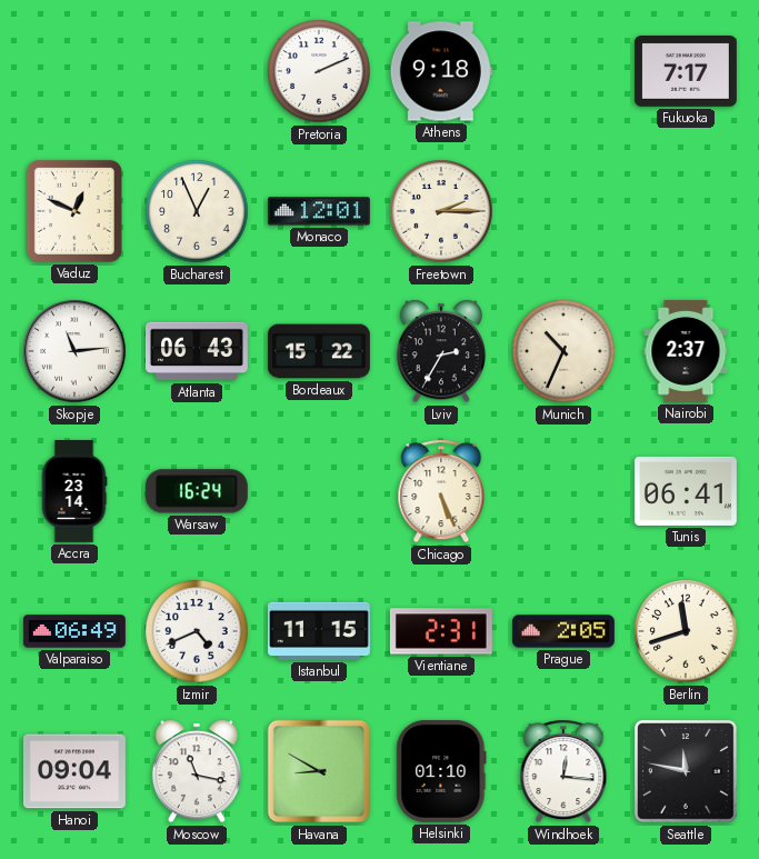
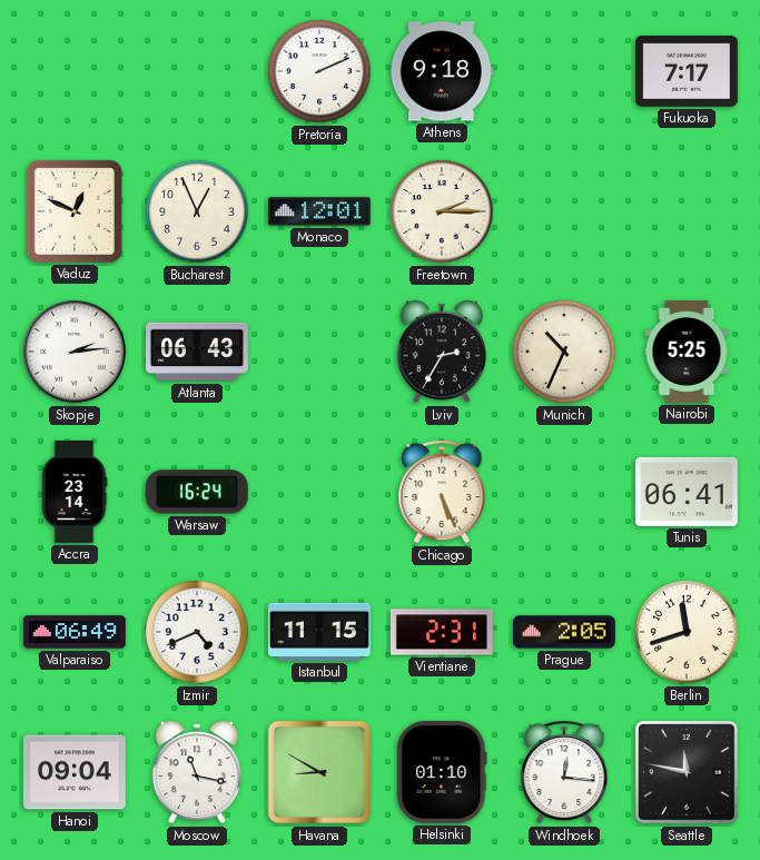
Skopje: 11:14 -> 2:14 (75, 352)
Bordeaux: 15:22 -> none (319, 351)
Nairobi: 2:37 -> 5:25 (687, 352)
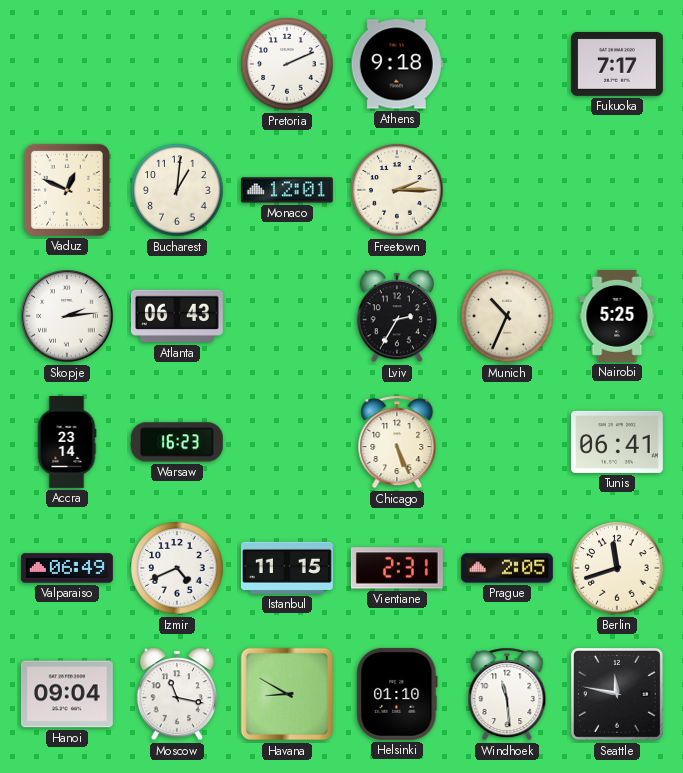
Bucharest: 12:56 -> 1:01 (177, 190)
Warsaw: 16:24 -> 16:23 (177, 442)
Windhoek: 12:16 -> 11:29 (507, 694)
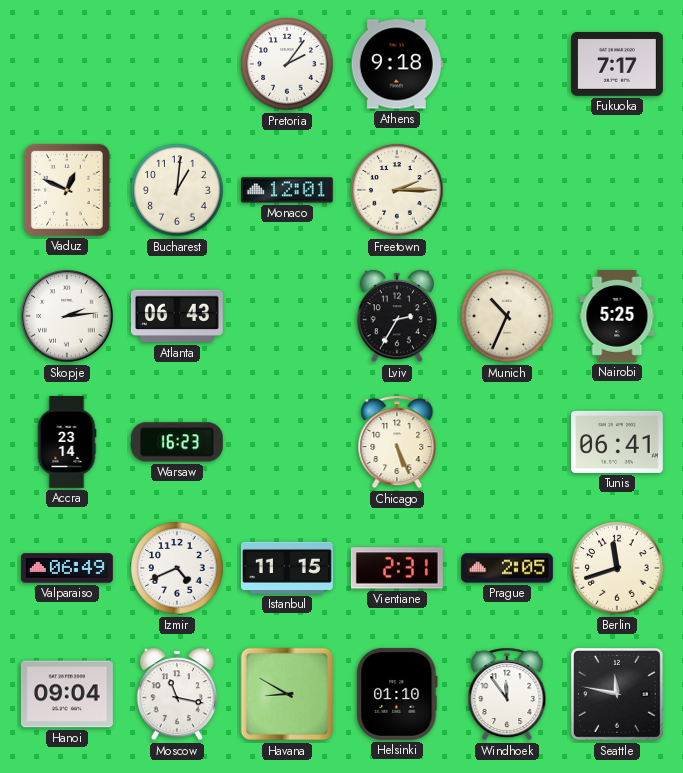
Pretoria: 2:11 -> 2:06 (287, 64)
Windhoek: 11:29 -> 11:54 (507, 694)
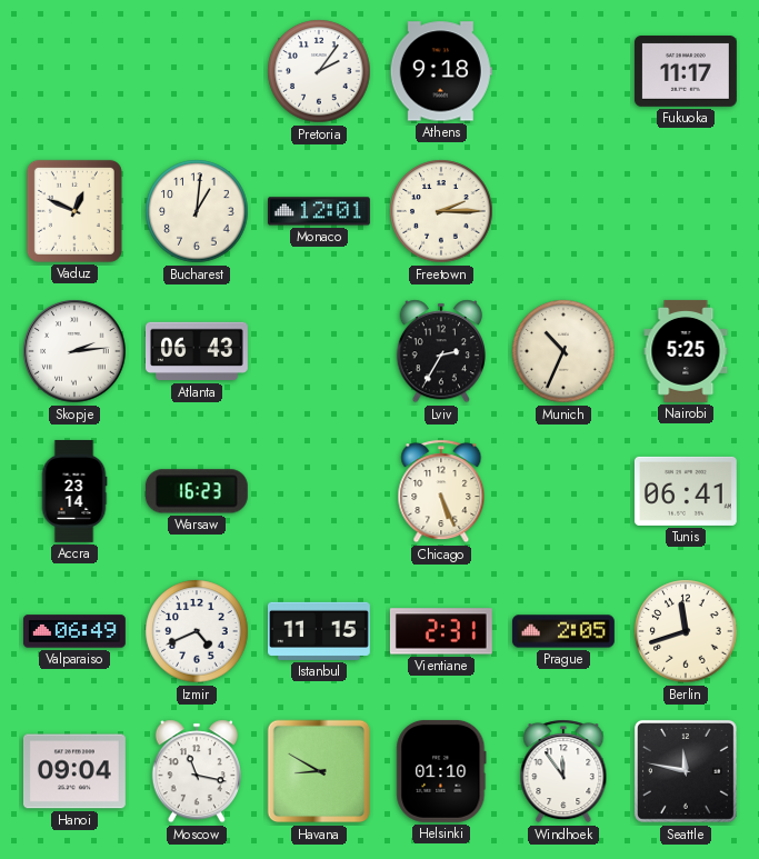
Fukuoka: 7:17 -> 11:17 (686, 72)
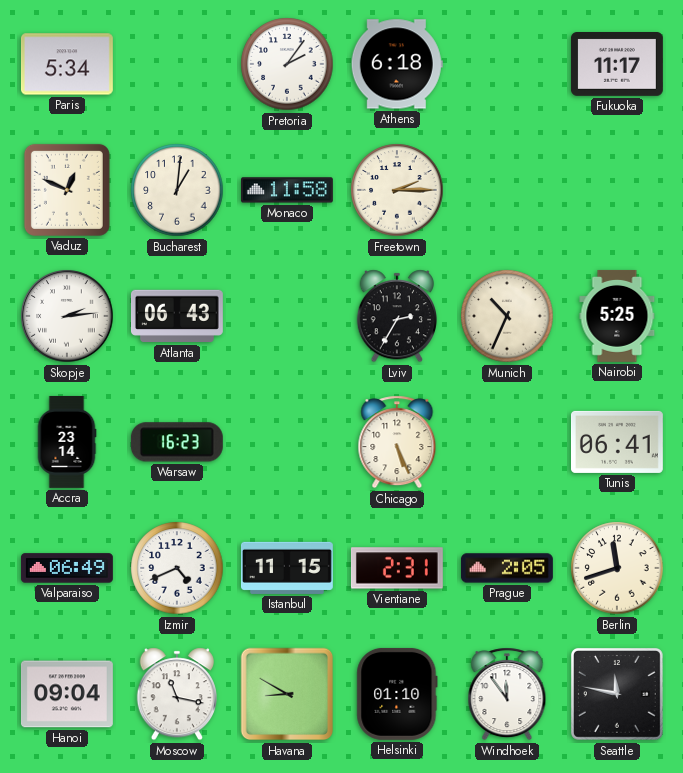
Paris: none -> 5:34 (67, 64)
Athens: 9:18 -> 6:18 (397, 64)
Monaco: 12:01 -> 11:58 (287, 190)
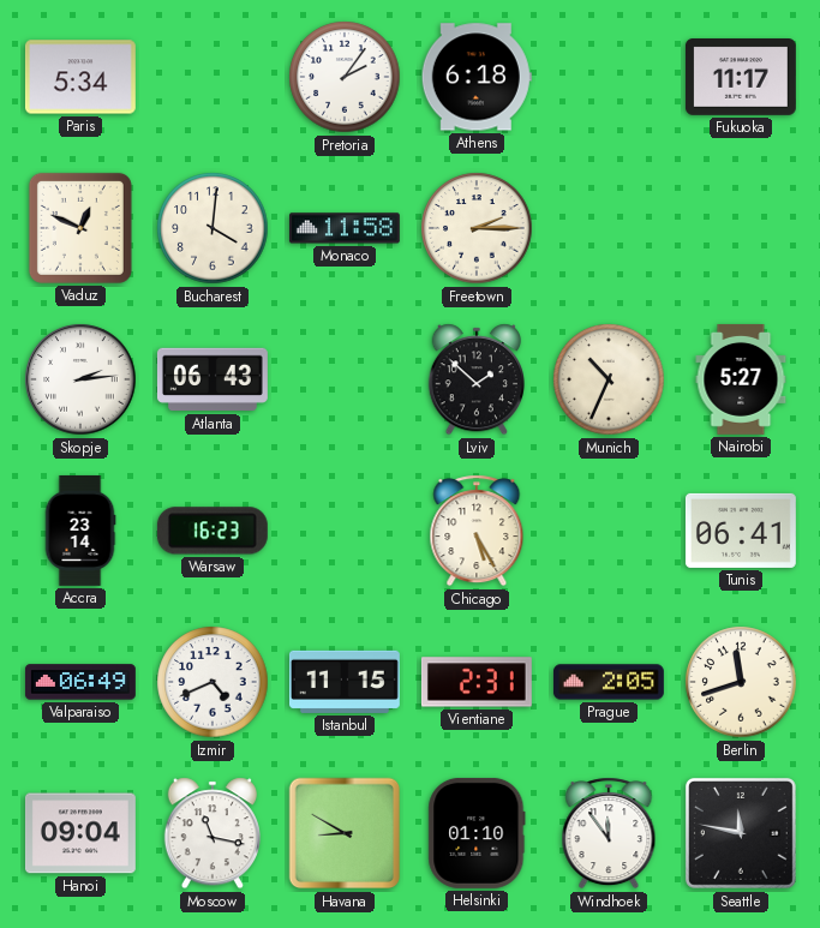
Bucharest: 1:01 -> 4:01 (213, 228)
Lviv: 2:35 -> 1:52 (477, 379)
Nairobi: 5:25 -> 5:27 (741, 379)
Chicago: 5:26 -> 5:25 (477, 531)
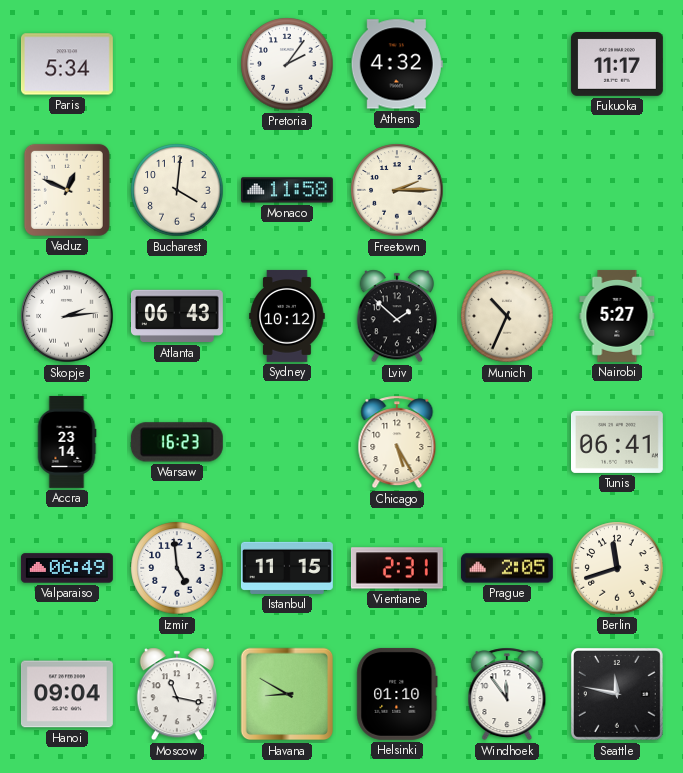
Athens: 6:18 -> 4:32 (397, 64)
Sydney: none -> 10:12 (287, 316)
Izmir: 4:41 -> 4:59 (177, 568)
